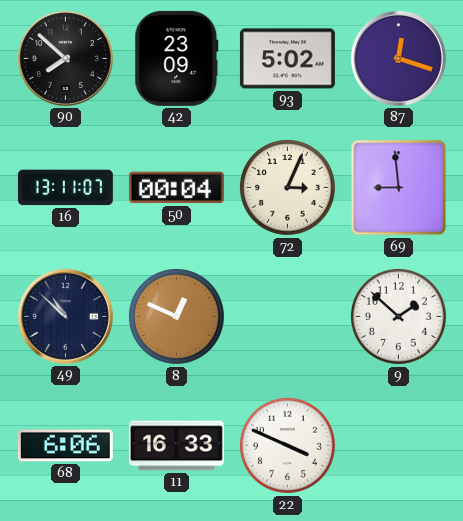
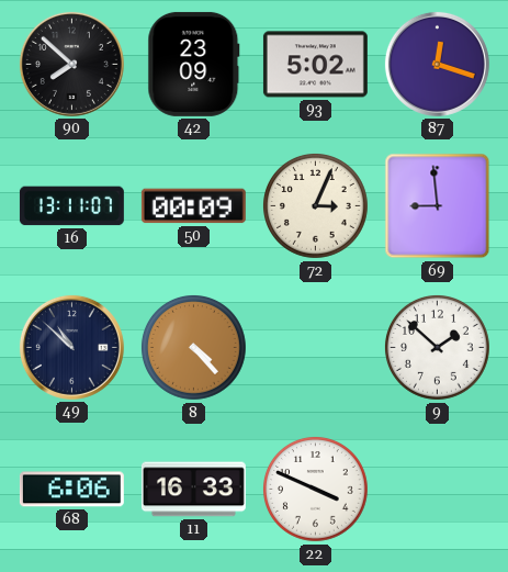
50: 00:04 -> 00:09 (193, 206)
8: 12:49 -> 4:23 (194, 348)
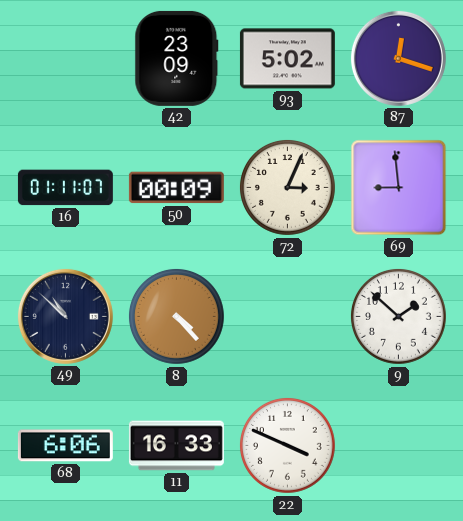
90: 7:52 -> none (71, 64)
16: 13:11 -> 01:11 (65, 188)
